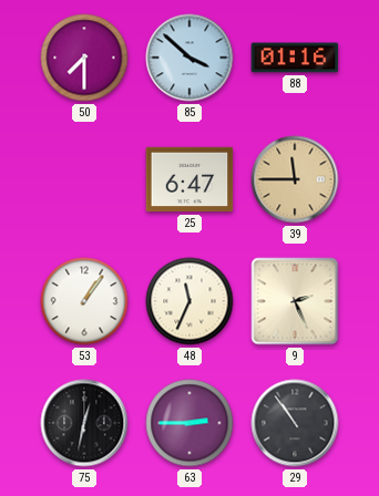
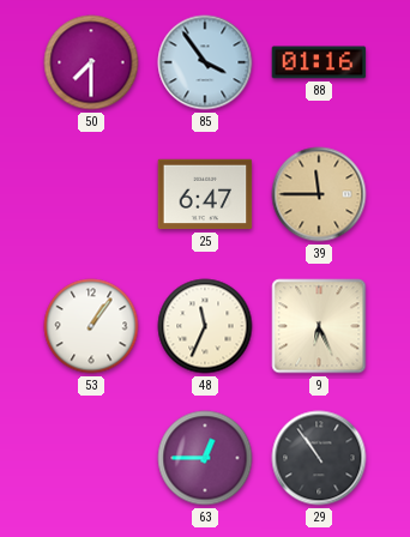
85: 3:52 -> 3:54 (205, 62)
9: 2:26 -> 6:26 (319, 326)
75: 12:32 -> none (84, 423)
63: 2:45 -> 12:45 (205, 458)
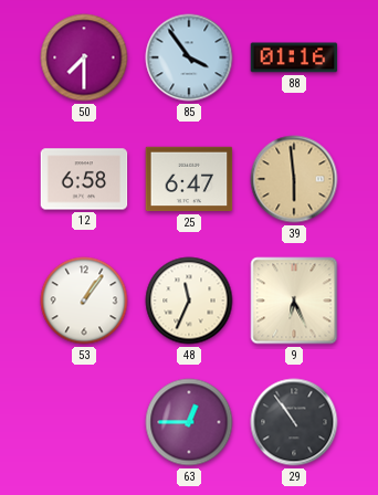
12: none -> 6:58 (84, 179)
39: 11:45 -> 5:59 (294, 179)
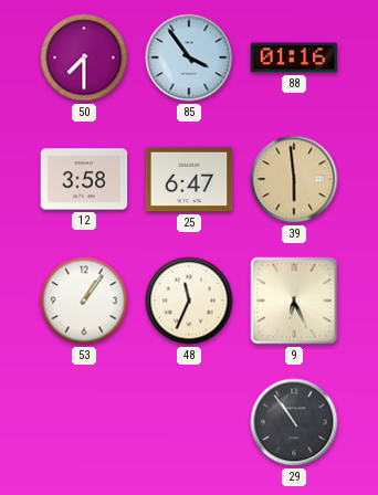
12: 6:58 -> 3:58 (84, 179)
63: 12:45 -> none (189, 422)
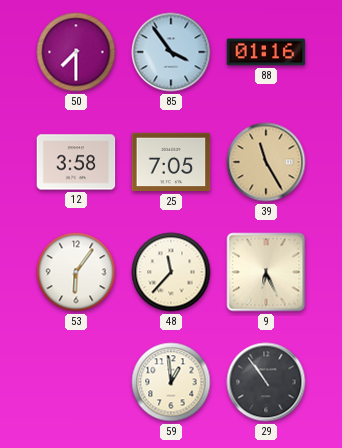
25: 6:47 -> 7:05 (171, 162)
39: 5:59 -> 11:25 (266, 162)
53: 1:06 -> 6:06 (76, 272)
48: 11:34 -> 11:37 (171, 272)
59: none -> 12:59 (171, 382)
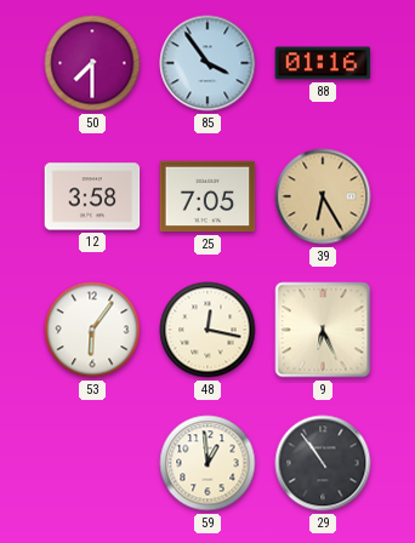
39: 11:25 -> 6:25 (323, 196)
48: 11:37 -> 12:17 (207, 330)
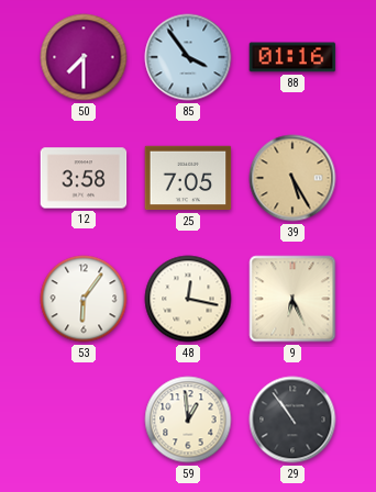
39: 6:25 -> 5:25 (292, 178)
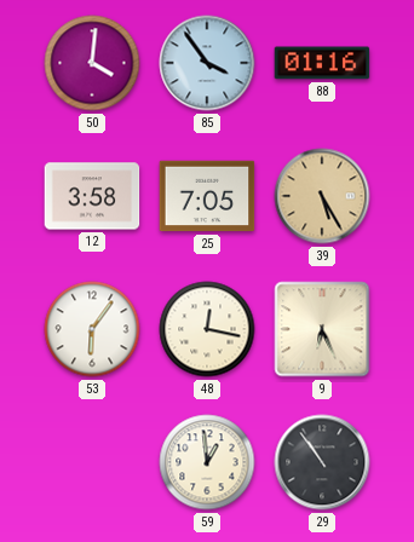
50: 7:30 -> 4:01 (92, 63)
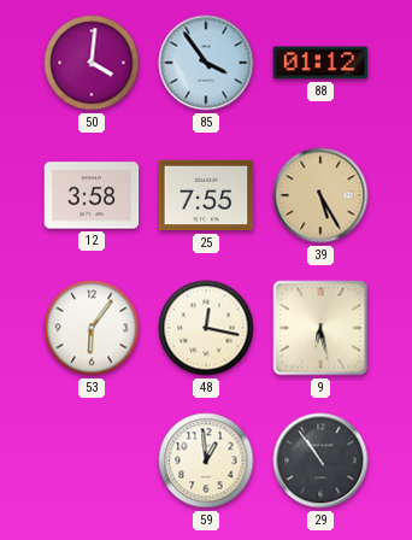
88: 01:16 -> 01:12 (320, 63)
25: 7:05 -> 7:55 (206, 195)
9: 6:26 -> 6:28 (320, 328)
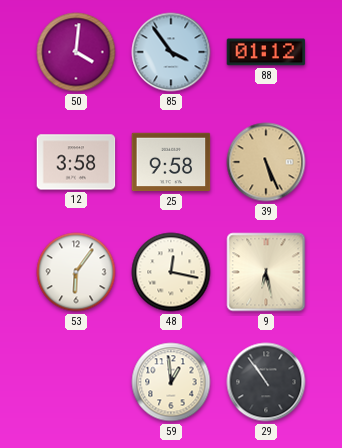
25: 7:55 -> 9:58 (171, 162)
39: 5:25 -> 5:26 (266, 162)
